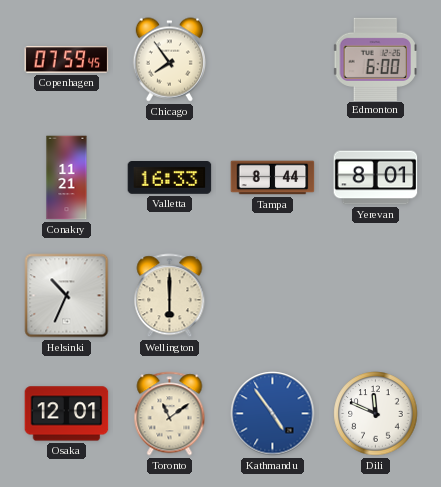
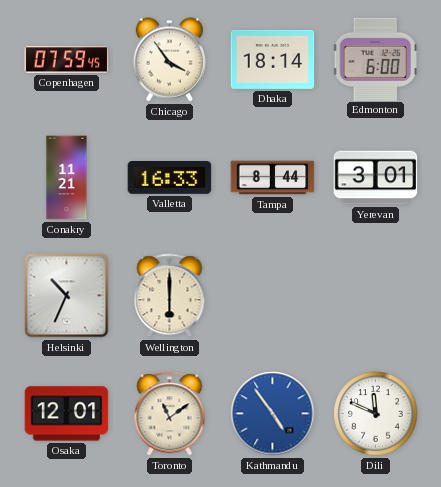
Chicago: 7:54 -> 3:54 (169, 60)
Dhaka: none -> 18:14 (273, 59)
Yerevan: 8:01 -> 3:01 (376, 178)
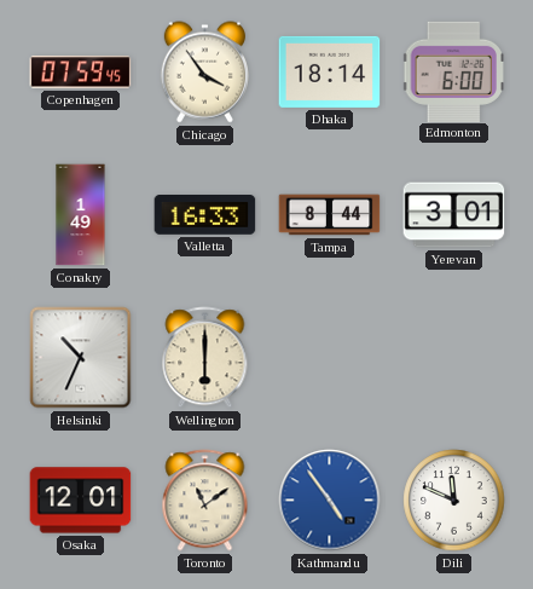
Conakry: 11:21 -> 1:49 (81, 215)
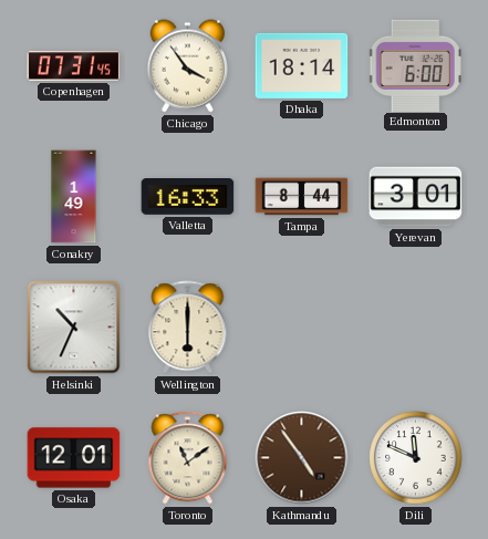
Copenhagen: 07:59 -> 07:31 (74, 66)
Kathmandu dial: blue -> brown (302, 458)
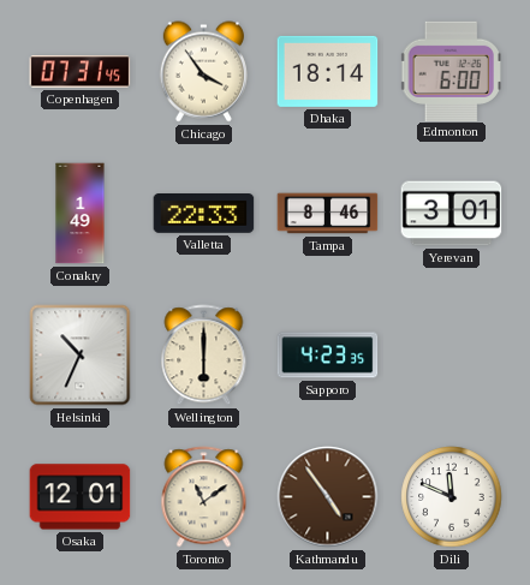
Valletta: 16:33 -> 22:33 (204, 214)
Tampa: 8:44 -> 8:46 (328, 214)
Sapporo: none -> 4:23 (328, 356)
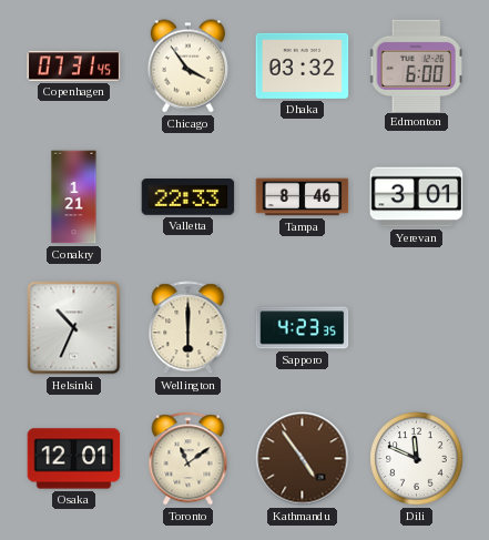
Dhaka: 18:14 -> 03:32 (303, 65)
Conakry: 1:49 -> 1:21 (74, 197)
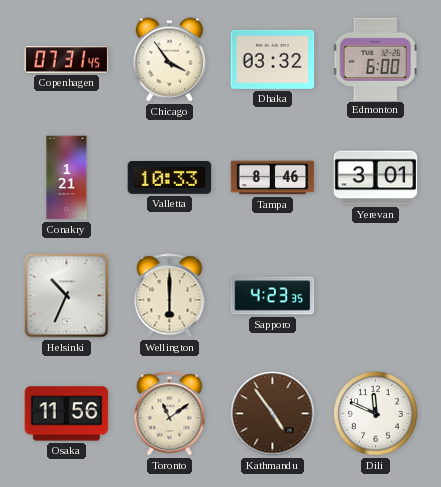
Valletta: 22:33 -> 10:33 (170, 178)
Osaka: 12:01 -> 11:56 (67, 414)
